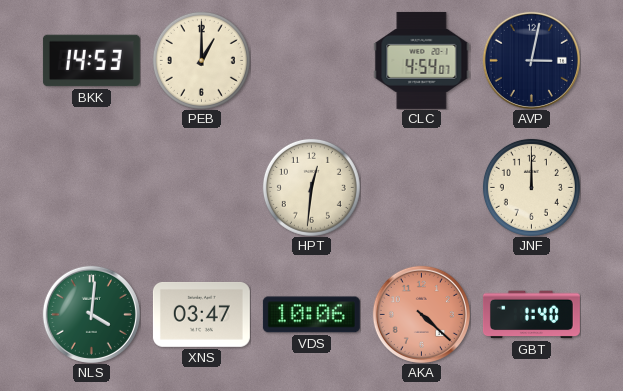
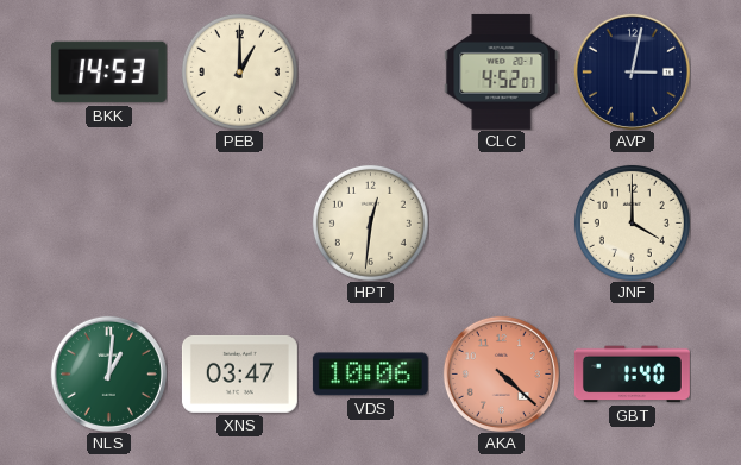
CLC: 4:54 -> 4:52 (502, 71)
JNF: 12:00 -> 4:00 (632, 222)
NLS: 4:01 -> 1:01 (108, 373)
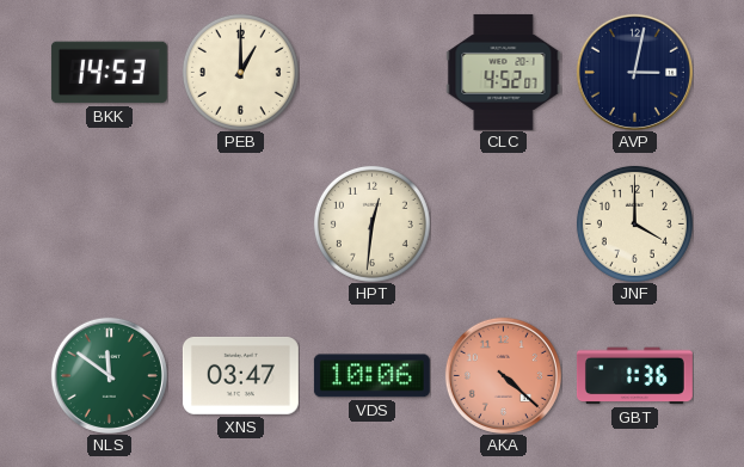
NLS: 1:01 -> 11:51 (109, 375)
GBT: 1:40 -> 1:36 (634, 376)
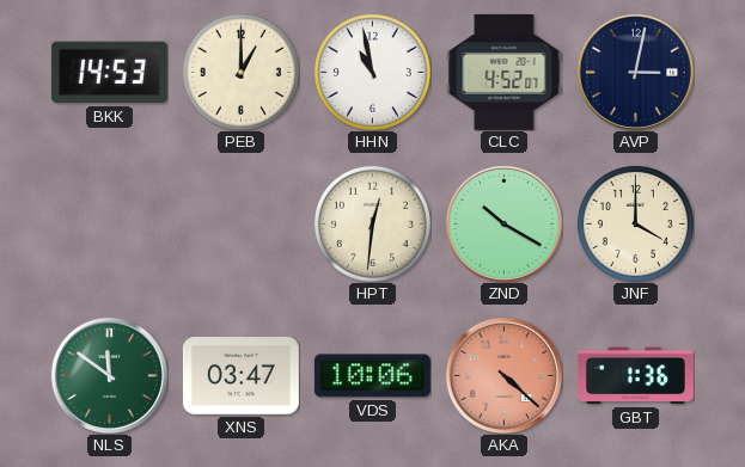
HHN: none -> 10:58 (372, 72)
ZND: none -> 10:20 (503, 223)
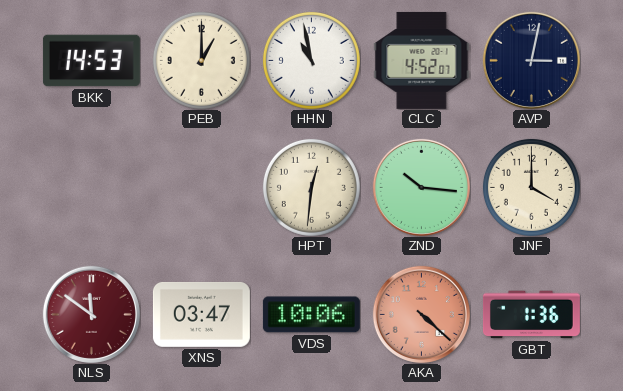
ZND: 10:20 -> 10:16 (421, 187)
NLS dial: green -> burgundy (91, 314)
